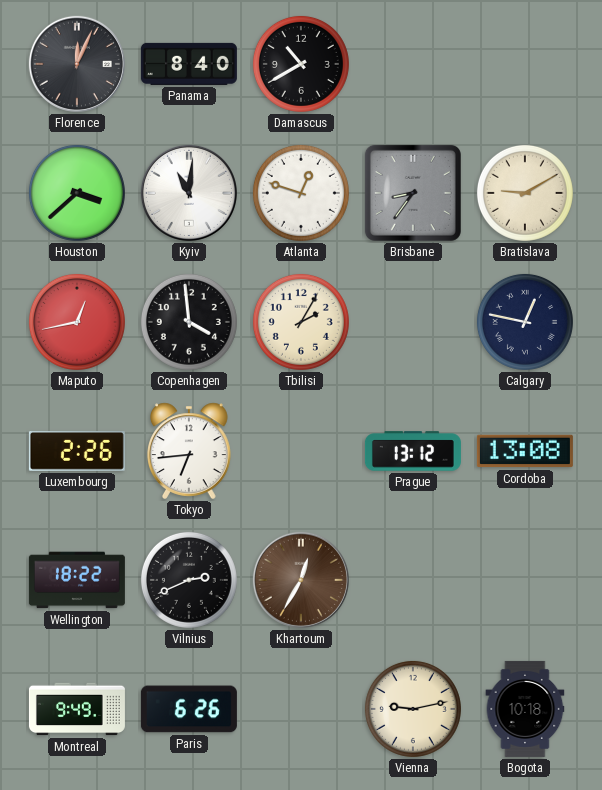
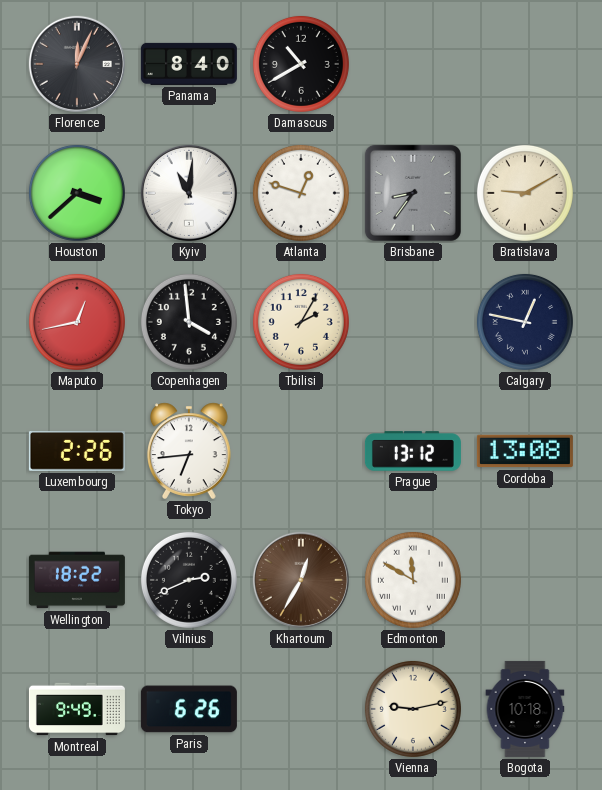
Edmonton: none -> 11:50 (413, 580)
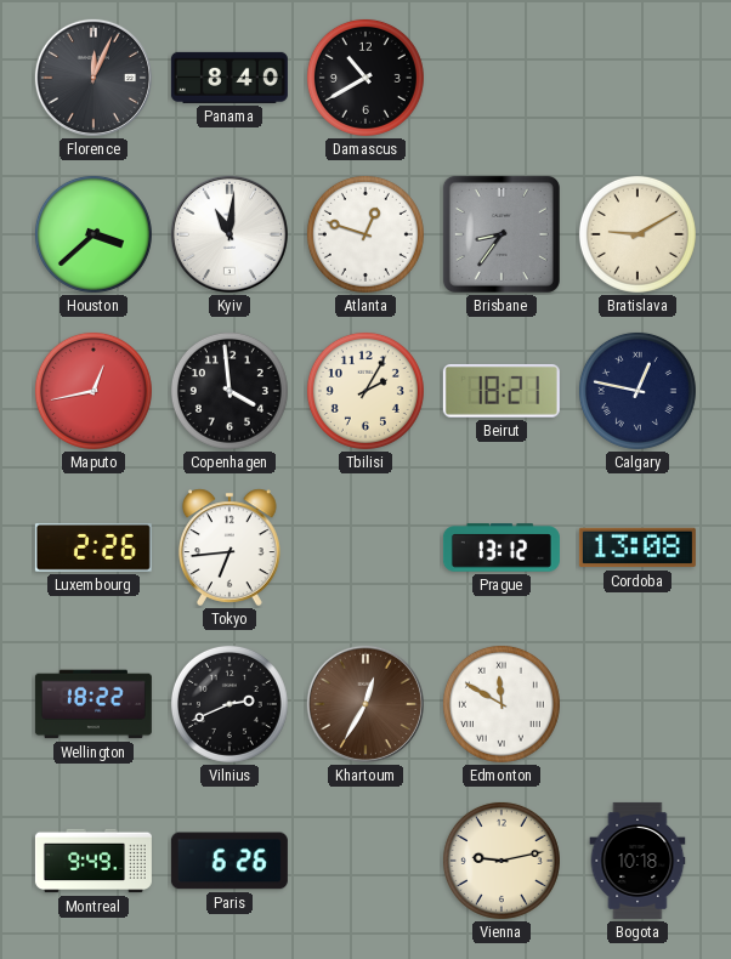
Beirut: none -> 18:21 (501, 391)
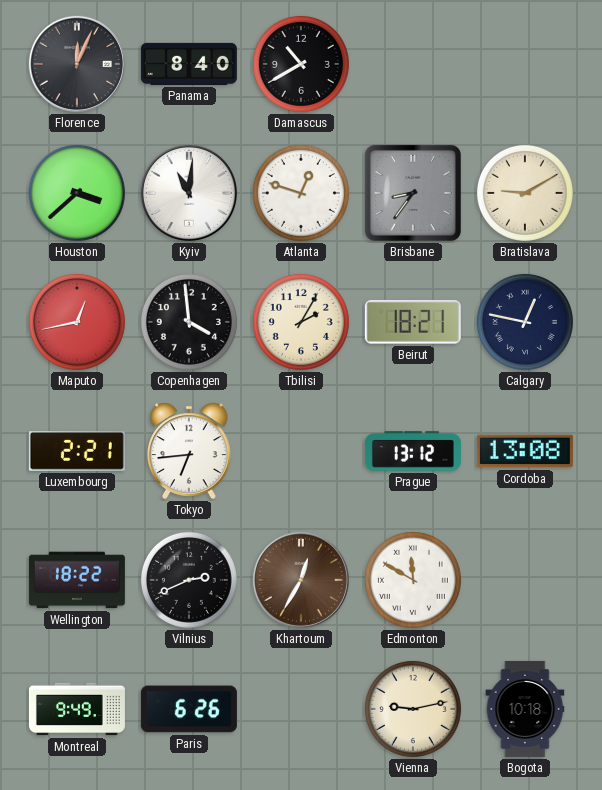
Luxembourg: 2:26 -> 2:21 (77, 451)
